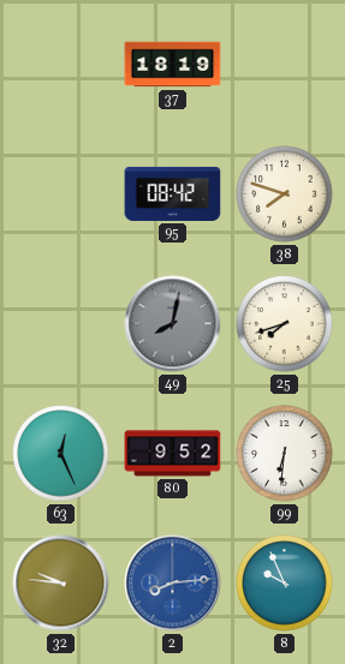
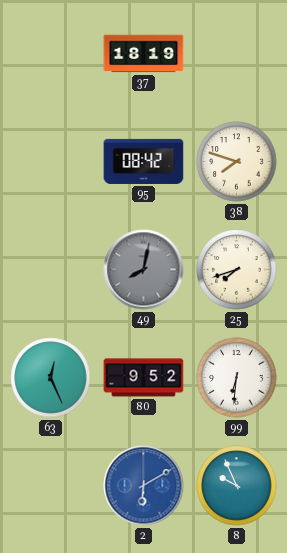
32: 9:46 -> none (61, 584)
2: 8:14 -> 6:10 (144, 486)
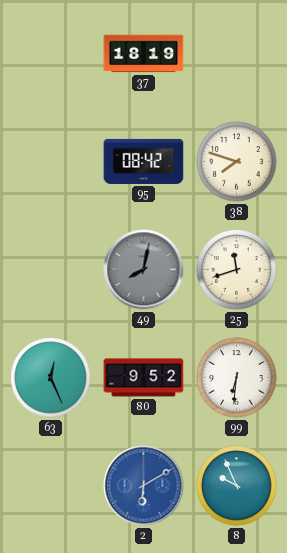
25: 7:42 -> 11:42 (237, 270)
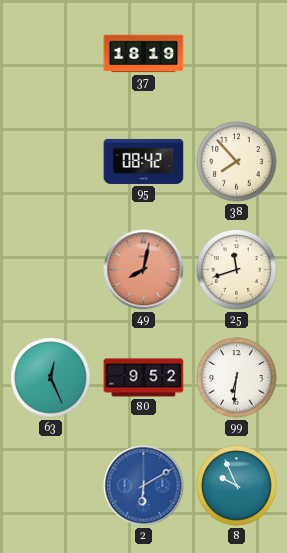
38: 7:48 -> 7:53 (237, 162)
49 dial: grey -> salmon (144, 270)
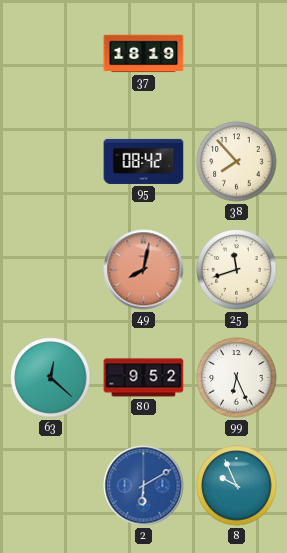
63: 12:26 -> 12:22 (51, 378)
99: 6:31 -> 6:26 (237, 378)
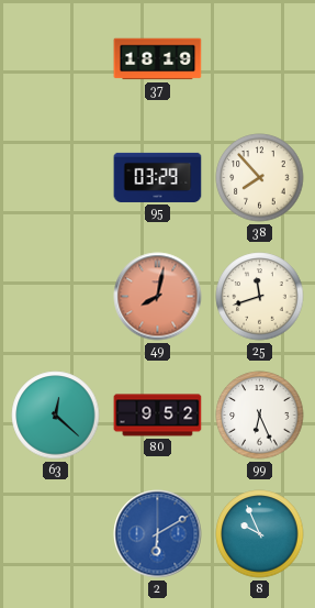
95: 08:42 -> 03:29 (158, 177)
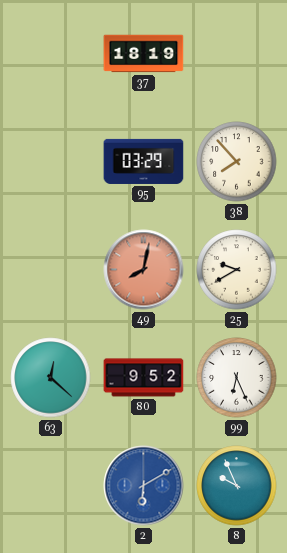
25: 11:42 -> 9:40 (237, 270)
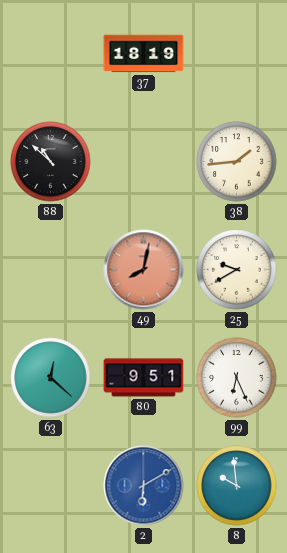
88: none -> 10:52 (51, 162)
95: 03:29 -> none (144, 161)
38: 7:53 -> 1:44 (237, 162)
80: 9:52 -> 9:51 (144, 378)
8: 9:56 -> 9:59 (237, 486)
